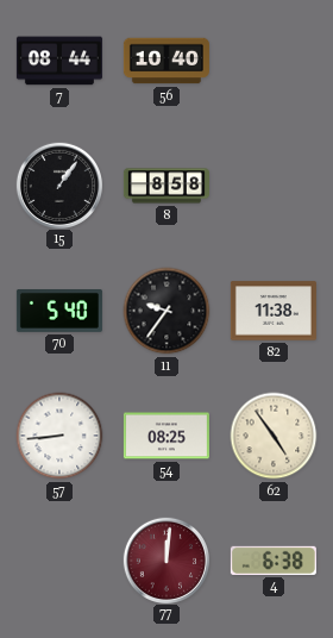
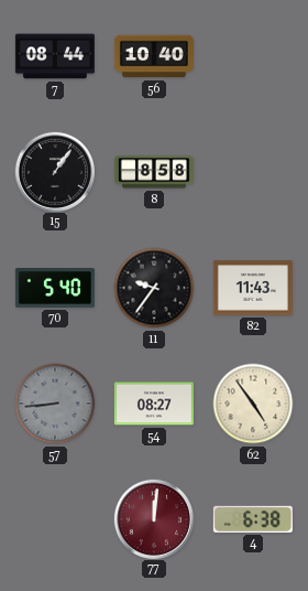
82: 11:38 -> 11:43 (253, 288)
57 dial: white -> grey (55, 404)
54: 08:25 -> 08:27 (154, 404)
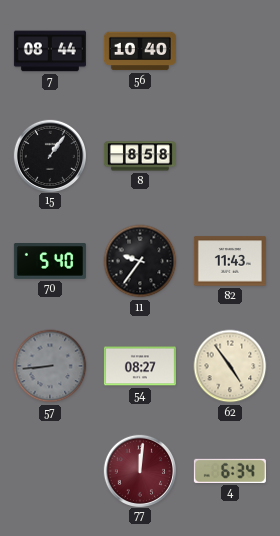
4: 6:38 -> 6:34 (230, 471)
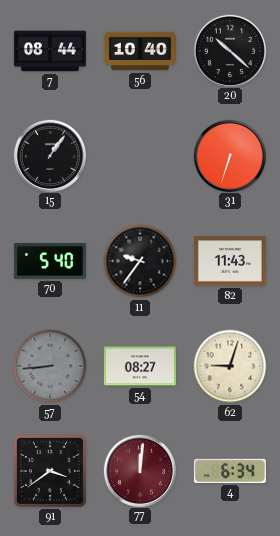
20: none -> 10:22 (229, 50)
8: 8:58 -> none (140, 156)
31: none -> 6:33 (229, 155)
62: 4:54 -> 9:03 (230, 366)
91: none -> 3:39 (50, 471)
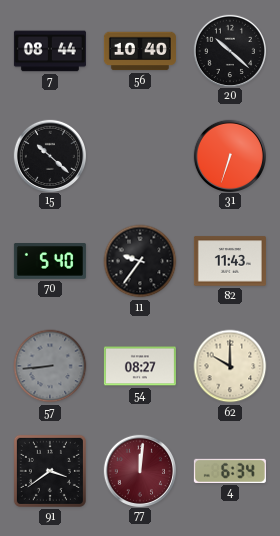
15: 1:06 -> 10:22 (49, 155)
62: 9:03 -> 10:00 (230, 366)
